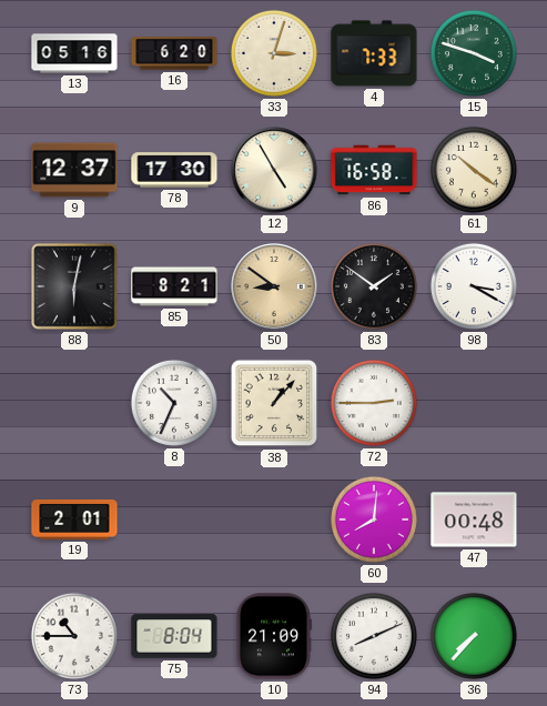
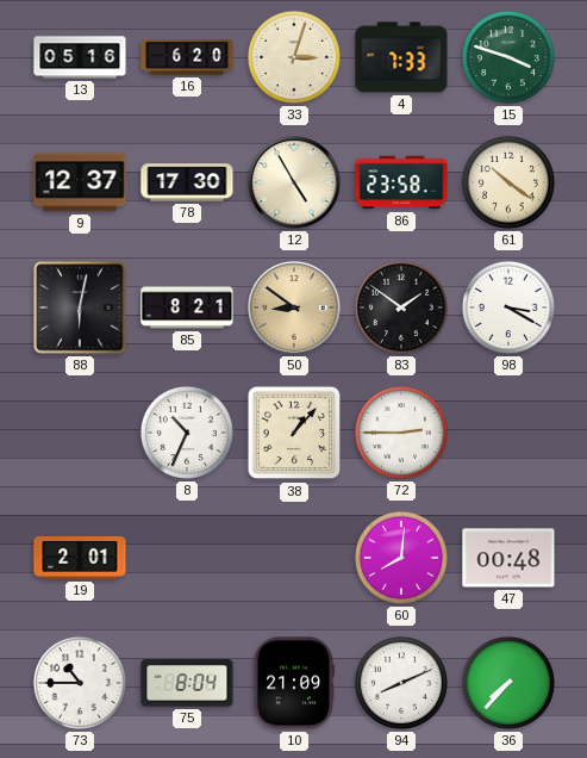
86: 16:58 -> 23:58 (401, 182)
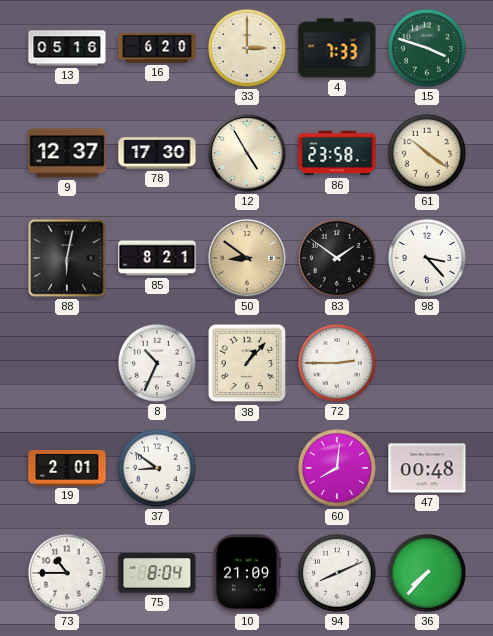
33: 3:03 -> 3:00 (247, 48)
98: 3:20 -> 3:23 (427, 258)
37: none -> 8:51 (157, 468)
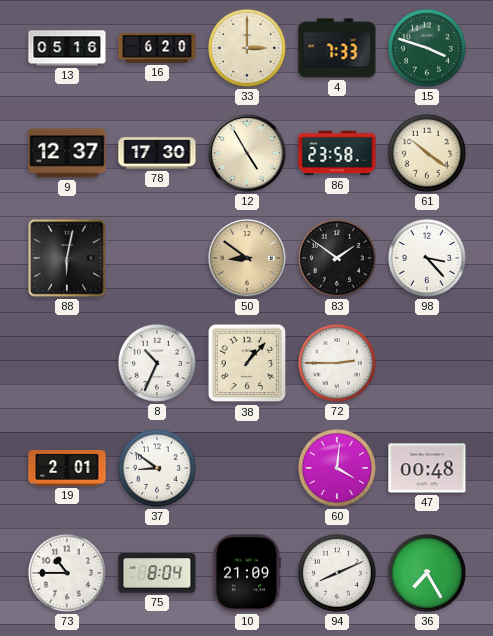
85: 8:21 -> none (157, 258)
60: 8:01 -> 4:01 (337, 468)
36: 7:37 -> 7:25 (427, 573)
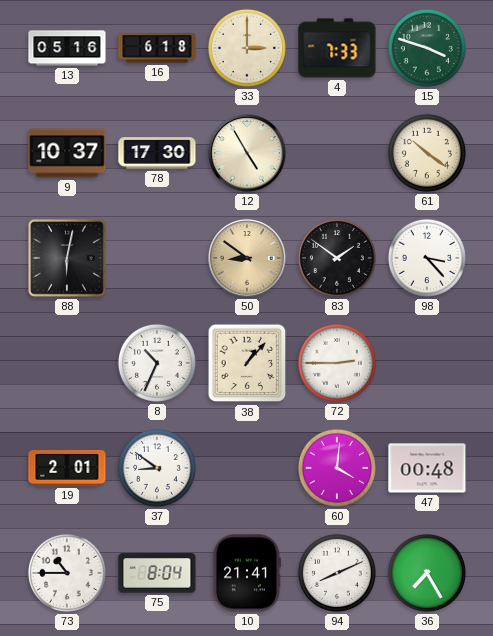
16: 6:20 -> 6:18 (157, 48)
9: 12:37 -> 10:37 (67, 153)
86: 23:58 -> none (337, 153)
10: 21:09 -> 21:41 (247, 573)
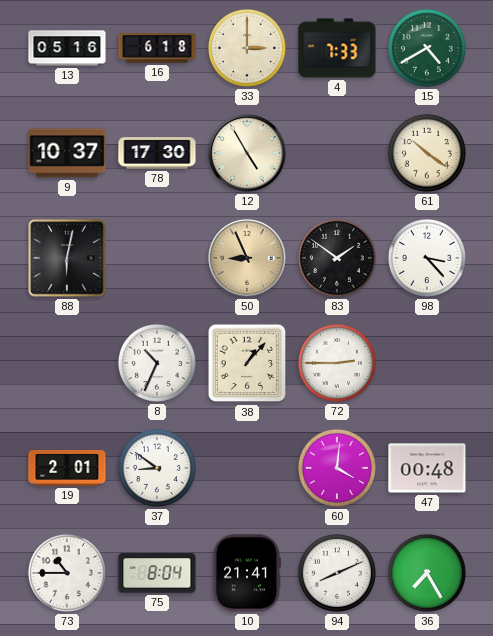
15: 3:48 -> 4:40 (427, 48)
50: 8:51 -> 8:56 (247, 258)
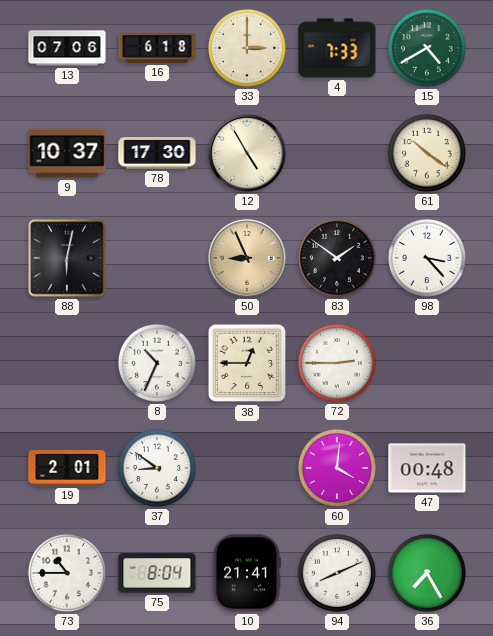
13: 05:16 -> 07:06 (67, 48)
38: 1:07 -> 12:45 (247, 363)
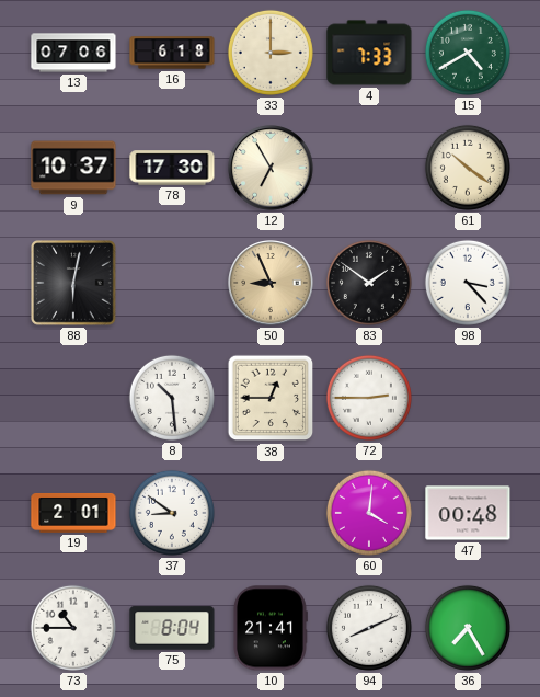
12: 4:55 -> 6:55 (271, 168)
8: 10:34 -> 10:29 (172, 398)
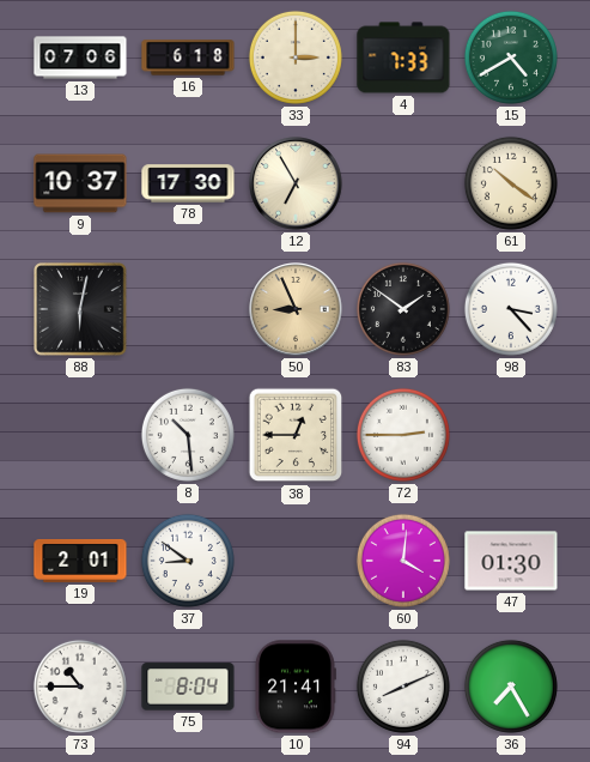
47: 00:48 -> 01:30 (511, 561)
